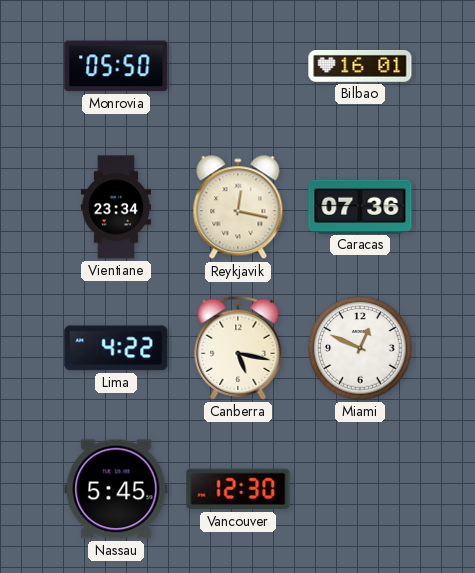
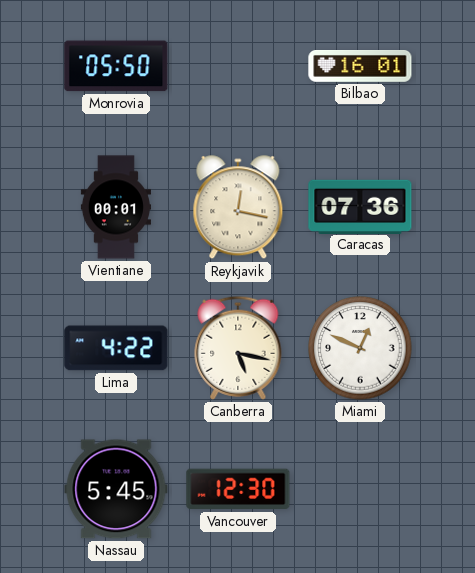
Vientiane: 23:34 -> 00:01 (116, 207)
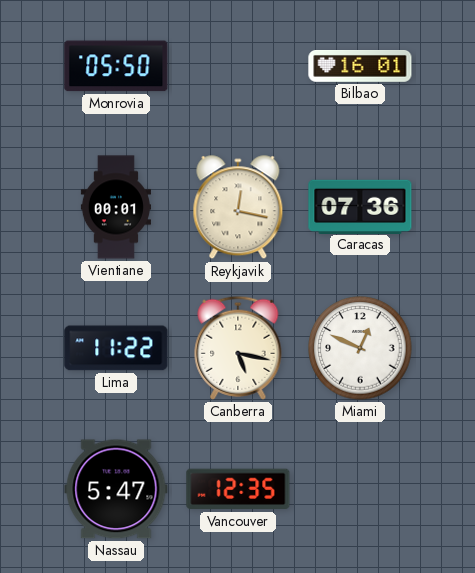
Lima: 4:22 -> 11:22 (116, 348)
Nassau: 5:45 -> 5:47 (116, 489)
Vancouver: 12:30 -> 12:35 (238, 489)
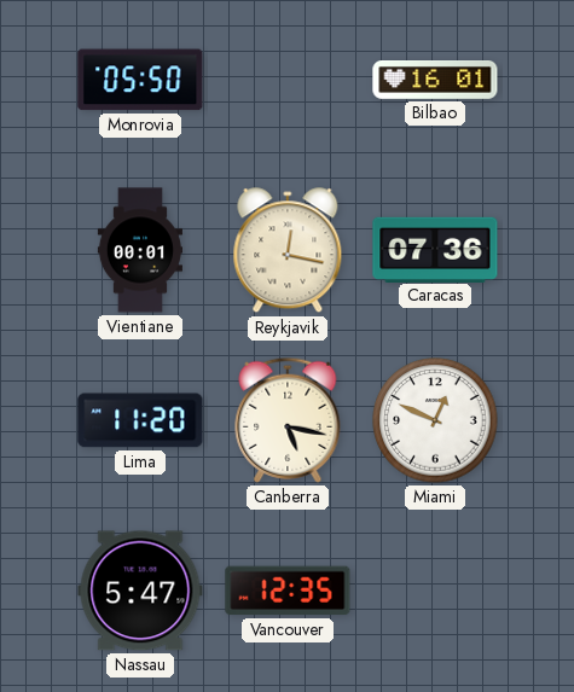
Lima: 11:22 -> 11:20 (140, 420)
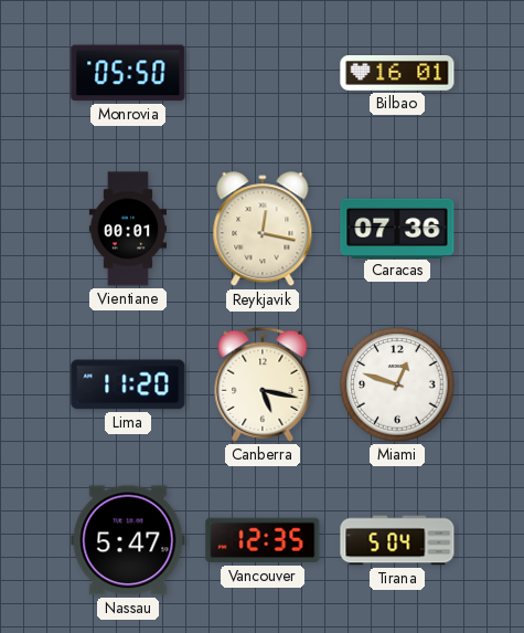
Miami: 12:49 -> 12:48 (397, 384)
Tirana: none -> 5:04 (397, 540)
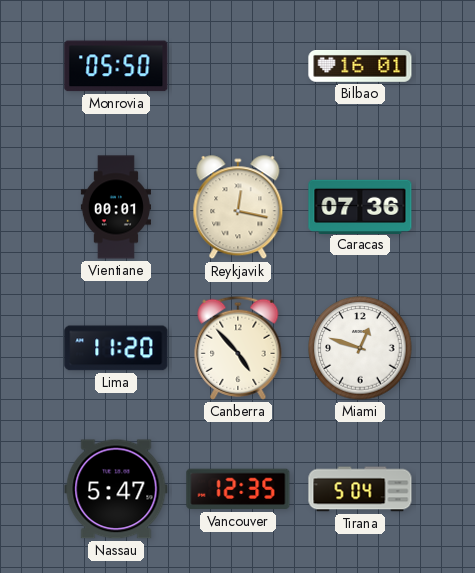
Canberra: 5:17 -> 4:53 (238, 348)
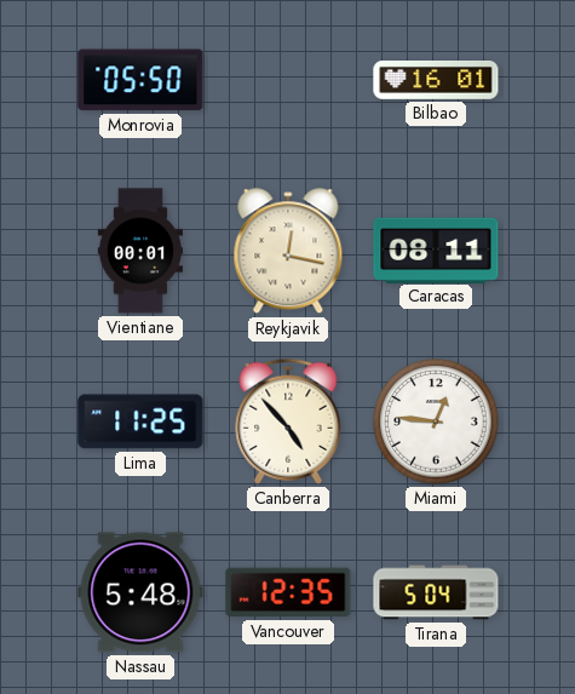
Caracas: 07:36 -> 08:11 (436, 250)
Lima: 11:20 -> 11:25 (140, 421)
Miami: 12:48 -> 12:46 (436, 421)
Nassau: 5:47 -> 5:48 (140, 592)
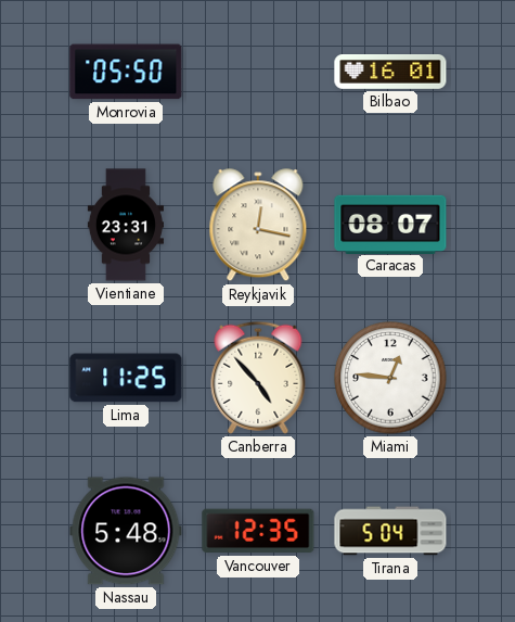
Vientiane: 00:01 -> 23:31 (126, 225)
Caracas: 08:11 -> 08:07 (390, 224)
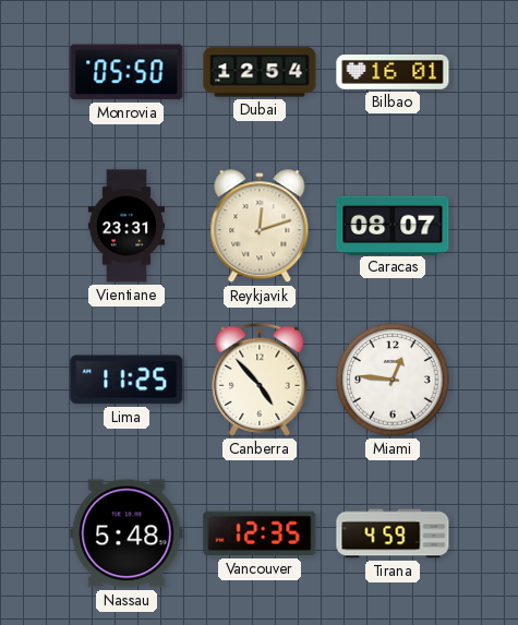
Dubai: none -> 12:54 (260, 72)
Reykjavik: 12:17 -> 12:12 (260, 227)
Tirana: 5:04 -> 4:59 (393, 533)
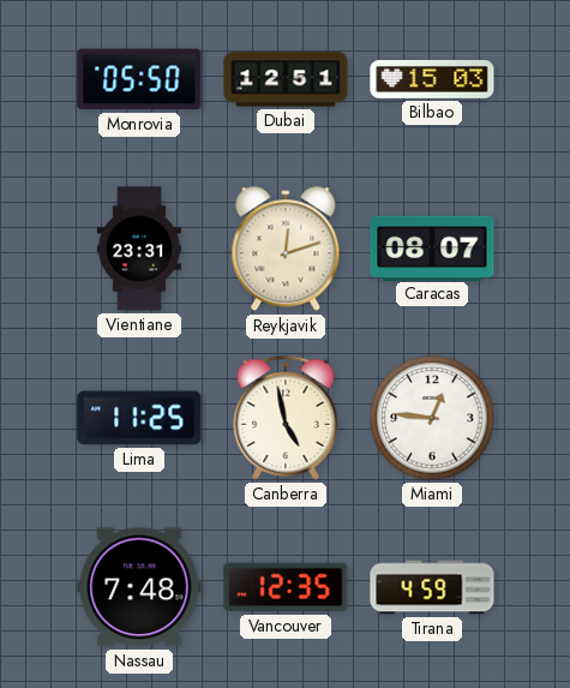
Dubai: 12:54 -> 12:51 (286, 79)
Bilbao: 16:01 -> 15:03 (432, 80)
Canberra: 4:53 -> 4:58 (286, 418)
Nassau: 5:48 -> 7:48 (139, 587)
